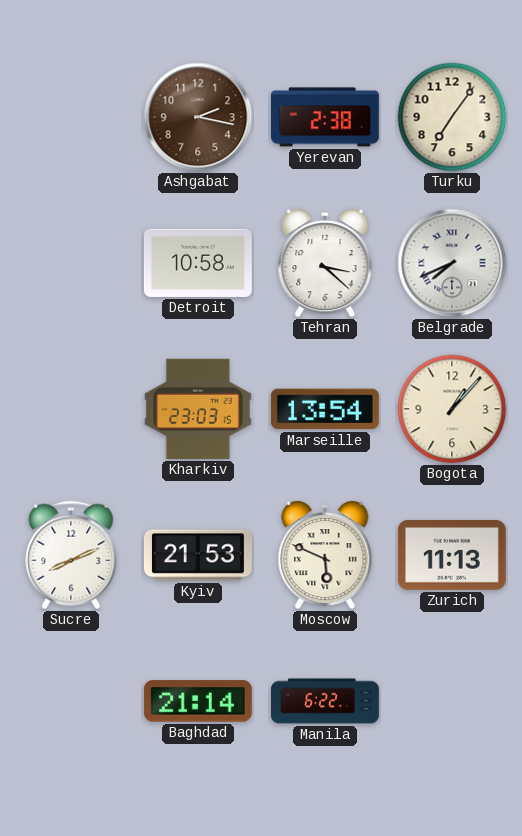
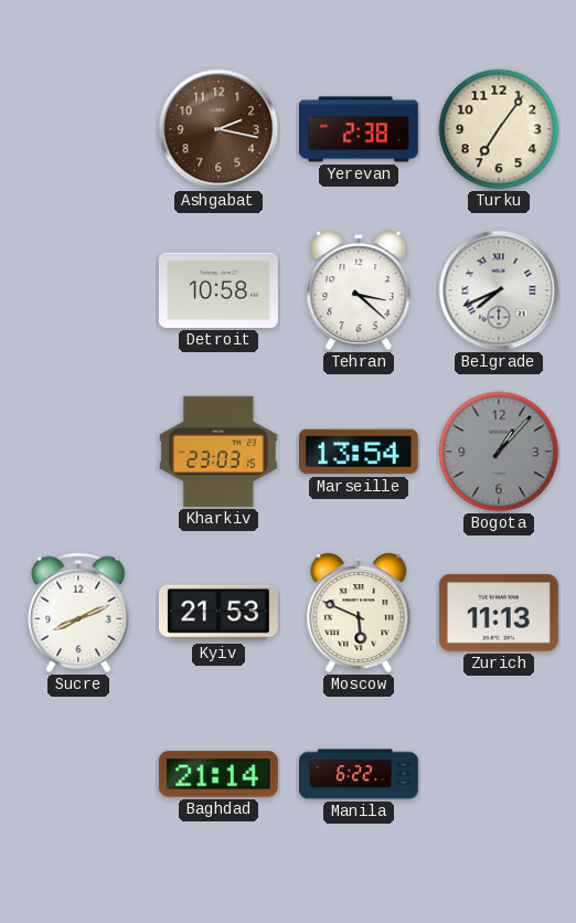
Bogota dial: cream -> grey (499, 452)
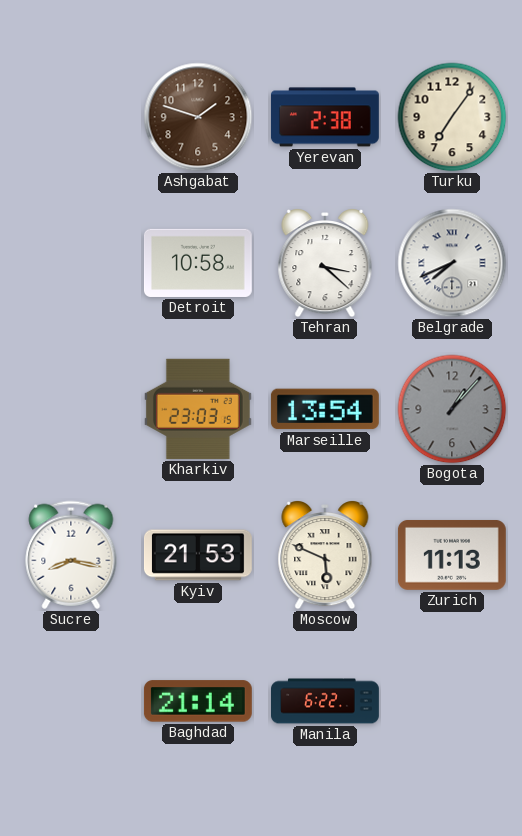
Ashgabat: 2:17 -> 1:48 (198, 117)
Sucre: 8:11 -> 8:17 (71, 555)
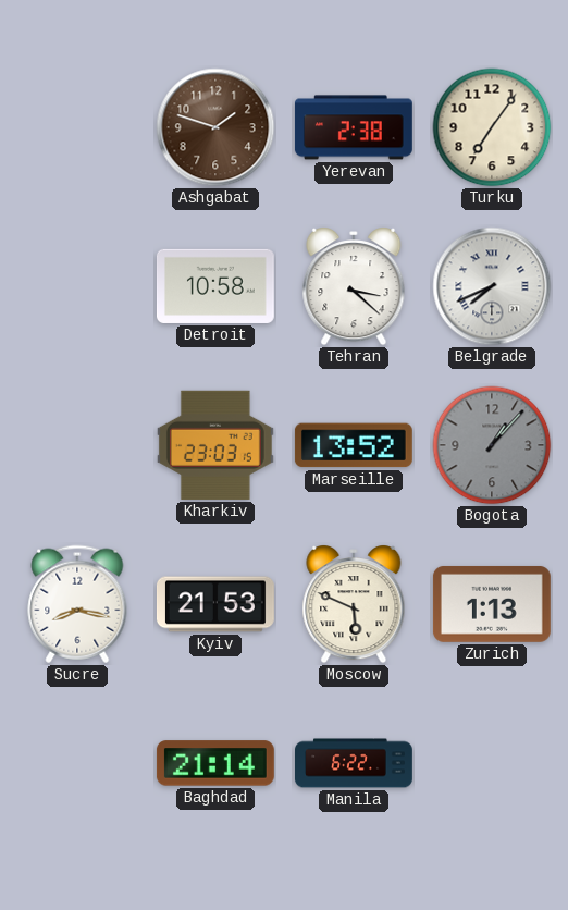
Marseille: 13:54 -> 13:52 (354, 445)
Zurich: 11:13 -> 1:13 (492, 604)
